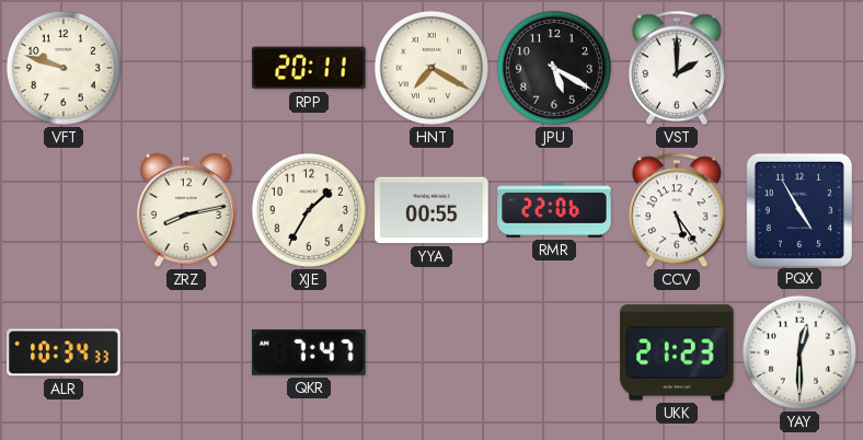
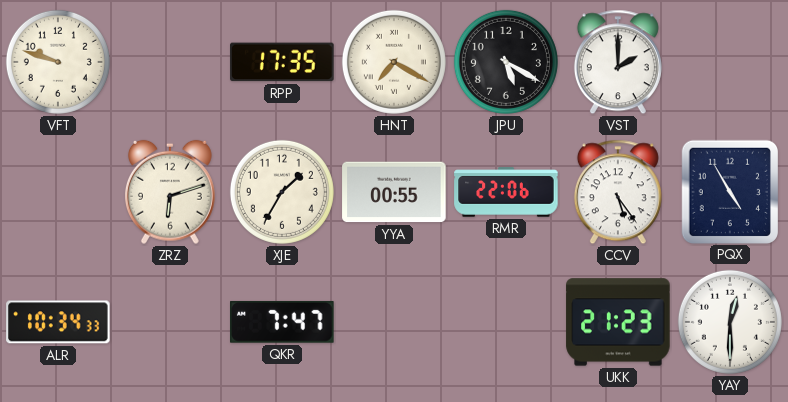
RPP: 20:11 -> 17:35 (282, 62)
ZRZ: 8:13 -> 6:12 (170, 192)
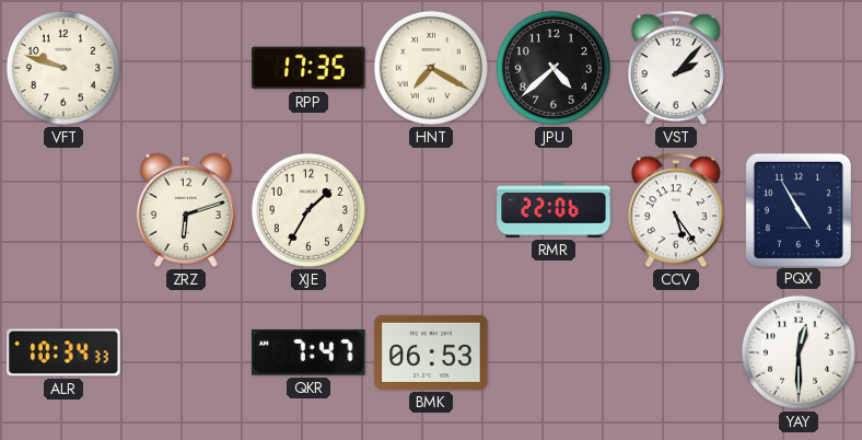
JPU: 5:20 -> 4:38 (554, 68)
VST: 2:00 -> 2:07 (676, 68)
YYA: 00:55 -> none (394, 192)
BMK: none -> 06:53 (431, 352)
UKK: 21:23 -> none (618, 322)
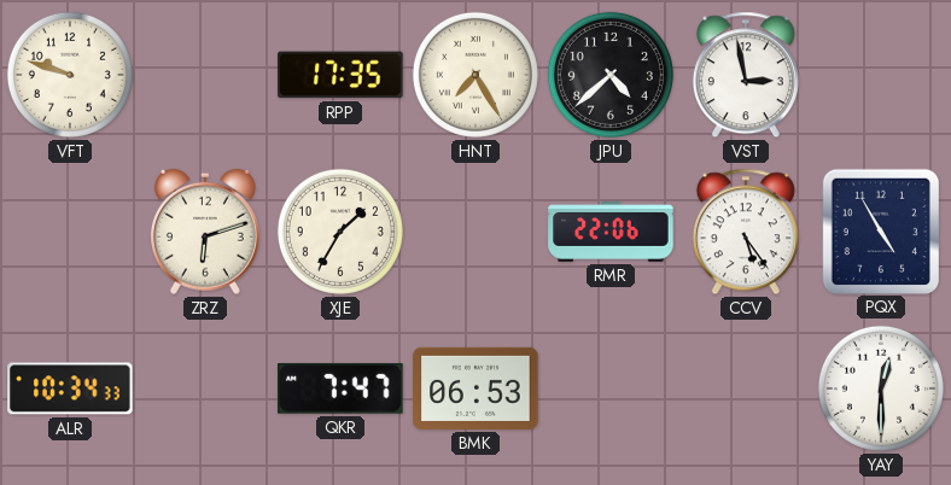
HNT: 7:20 -> 7:25 (475, 75)
VST: 2:07 -> 2:58 (746, 75)
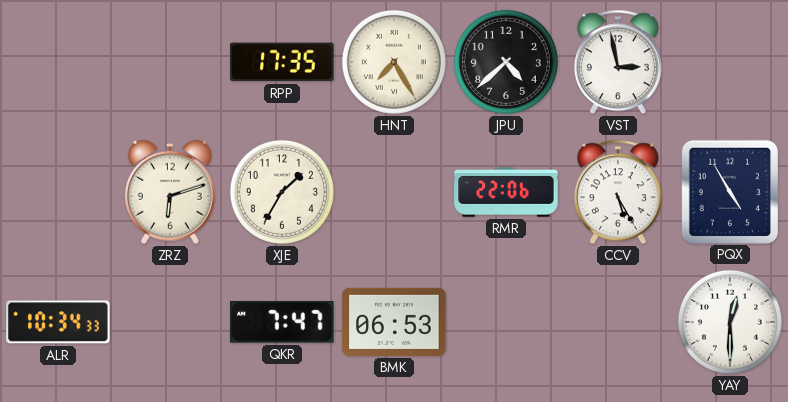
VFT: 9:48 -> none (70, 75)
CCV: 5:24 -> 5:25 (618, 192)
